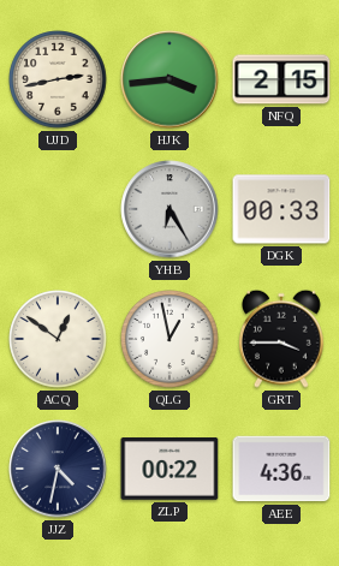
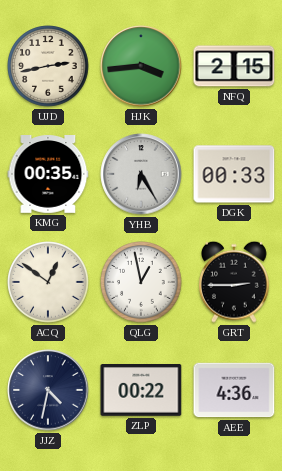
KMG: none -> 00:35 (48, 175)
GRT: 3:45 -> 2:45 (235, 282)
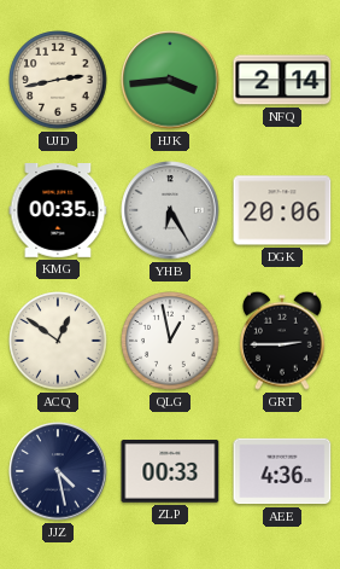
NFQ: 2:15 -> 2:14 (282, 80)
DGK: 00:33 -> 20:06 (282, 210)
JJZ: 4:32 -> 4:28 (58, 471)
ZLP: 00:22 -> 00:33 (170, 472)
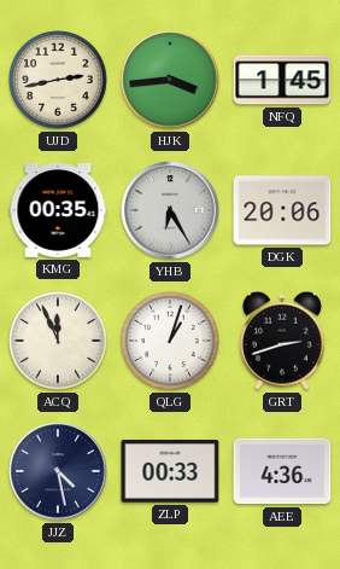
NFQ: 2:14 -> 1:45 (282, 80)
ACQ: 12:51 -> 11:56 (58, 341)
QLG: 12:58 -> 1:03 (170, 341)
GRT: 2:45 -> 2:42 (283, 341)
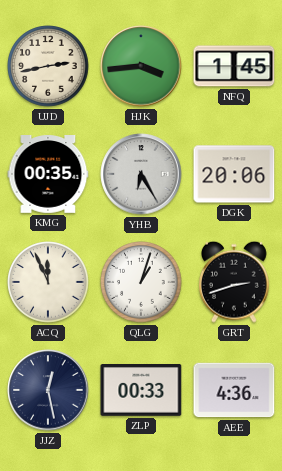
JJZ: 4:28 -> 12:28 (48, 390)
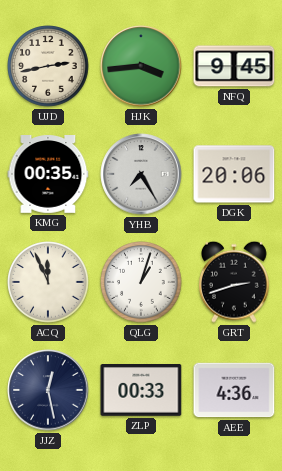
NFQ: 1:45 -> 9:45 (234, 66)
YHB: 6:25 -> 7:25 (141, 174)
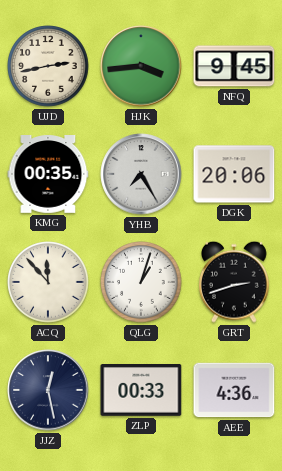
ACQ: 11:56 -> 11:53 (48, 282)
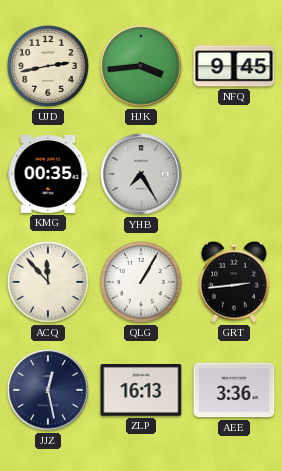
DGK: 20:06 -> none (234, 174)
QLG: 1:03 -> 1:05 (141, 282)
GRT: 2:42 -> 2:44 (235, 282)
ZLP: 00:33 -> 16:13 (141, 391)
AEE: 4:36 -> 3:36 (234, 390)
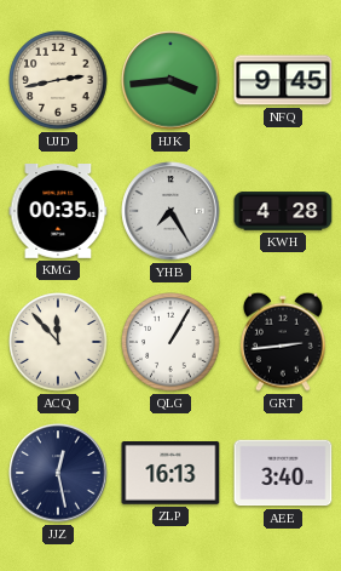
KWH: none -> 4:28 (283, 211)
AEE: 3:36 -> 3:40 (283, 473)
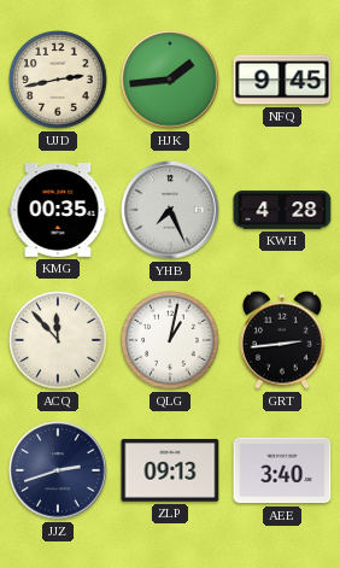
HJK: 3:44 -> 1:44 (170, 80)
YHB: 7:25 -> 7:26 (170, 210)
QLG: 1:05 -> 1:02 (170, 340)
JJZ: 12:28 -> 2:42 (58, 470)
ZLP: 16:13 -> 09:13 (170, 472)
